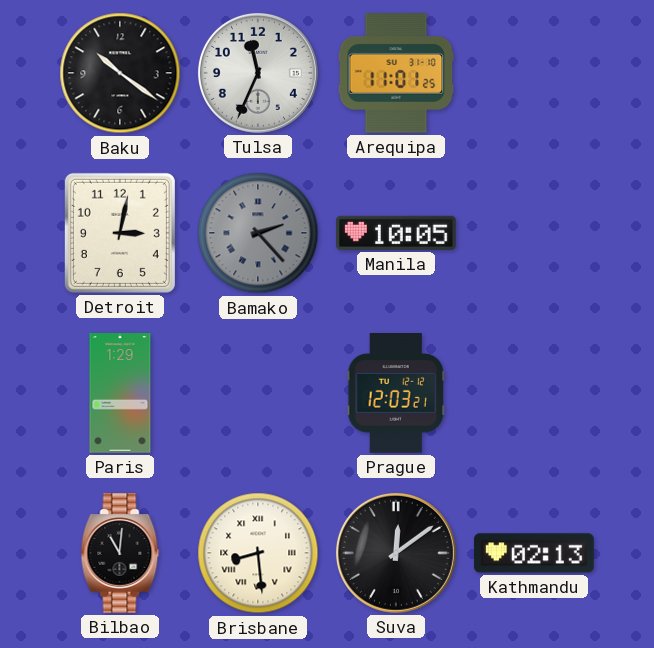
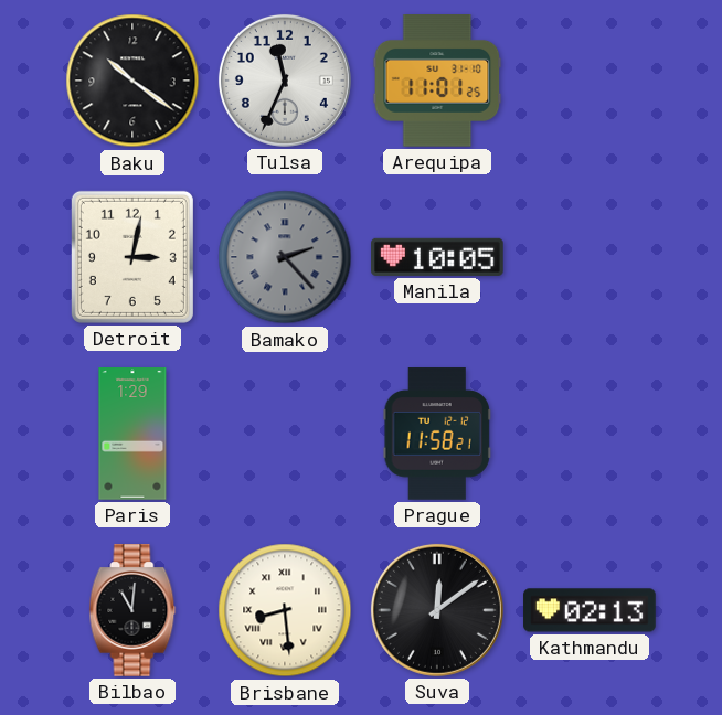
Prague: 12:03 -> 11:58 (437, 434)
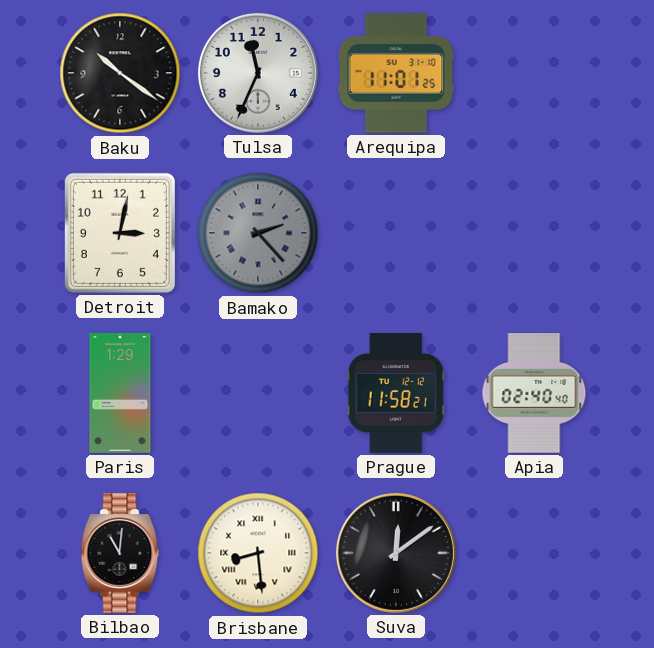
Manila: 10:05 -> none (437, 257)
Apia: none -> 02:40 (534, 393)
Kathmandu: 02:13 -> none (590, 610)
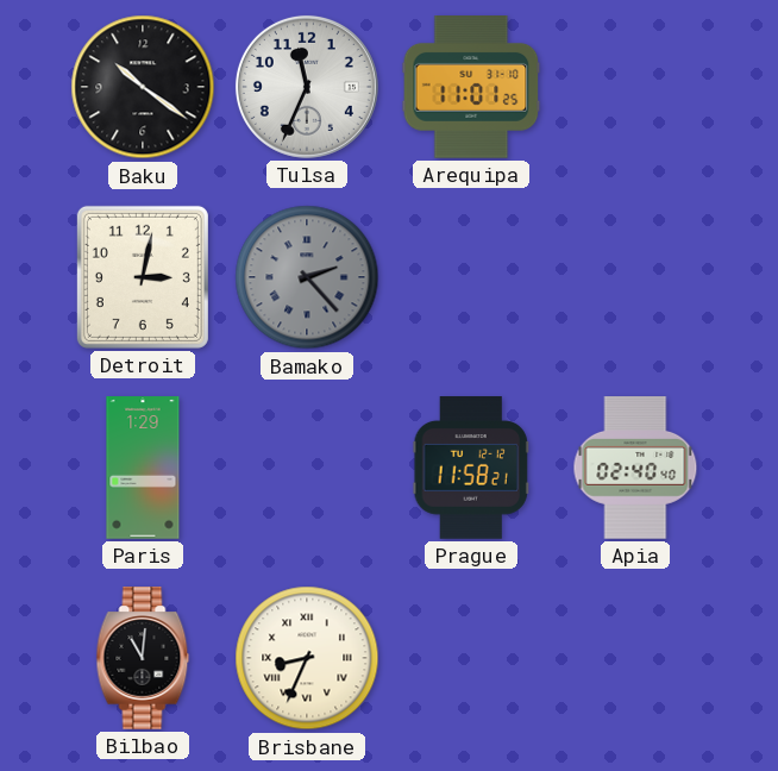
Brisbane: 8:29 -> 8:34 (307, 658)
Suva: 12:09 -> none (396, 553)
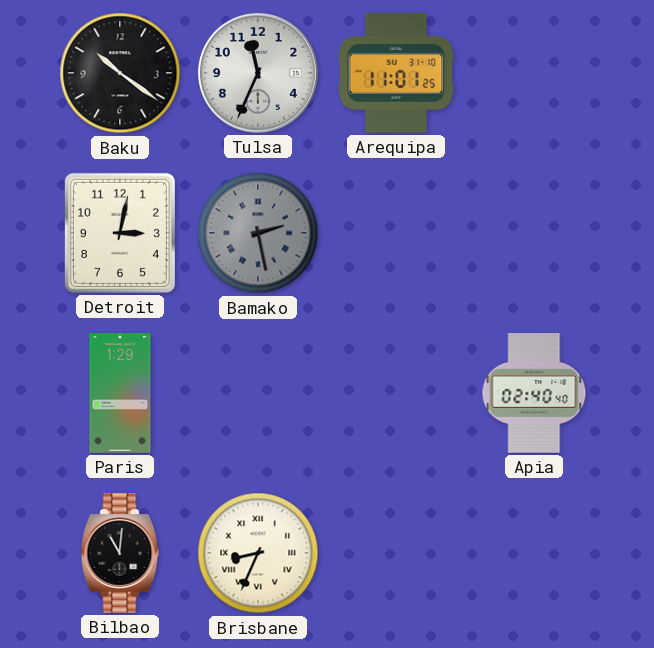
Bamako: 2:23 -> 2:28 (258, 233)
Prague: 11:58 -> none (471, 468)
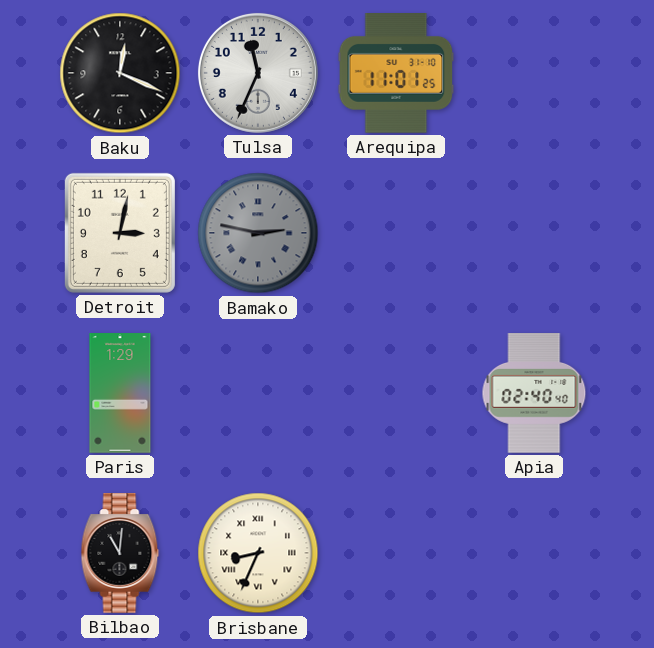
Baku: 10:21 -> 12:19 (120, 73)
Bamako: 2:28 -> 2:47 (258, 233)
